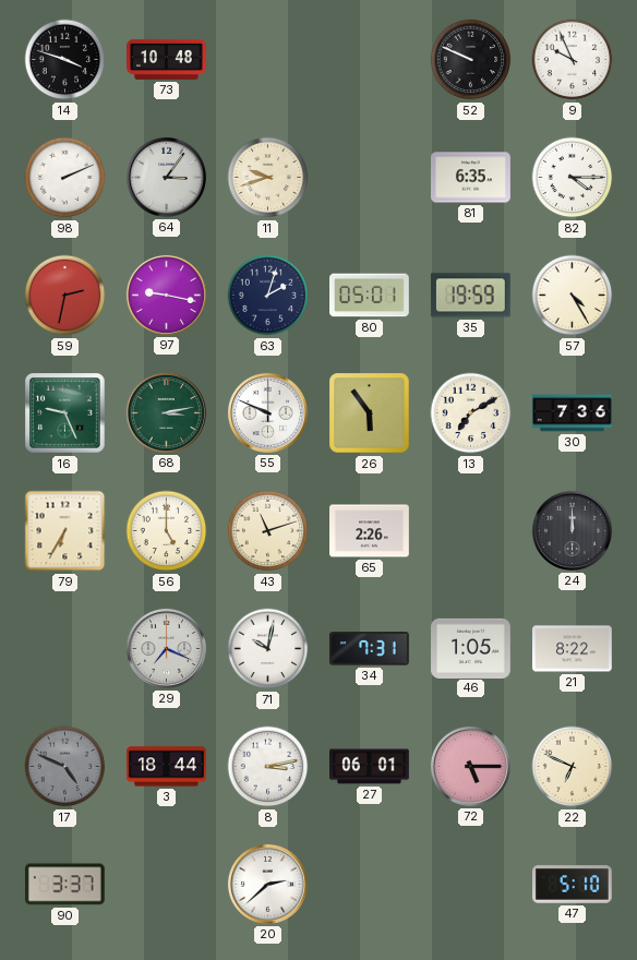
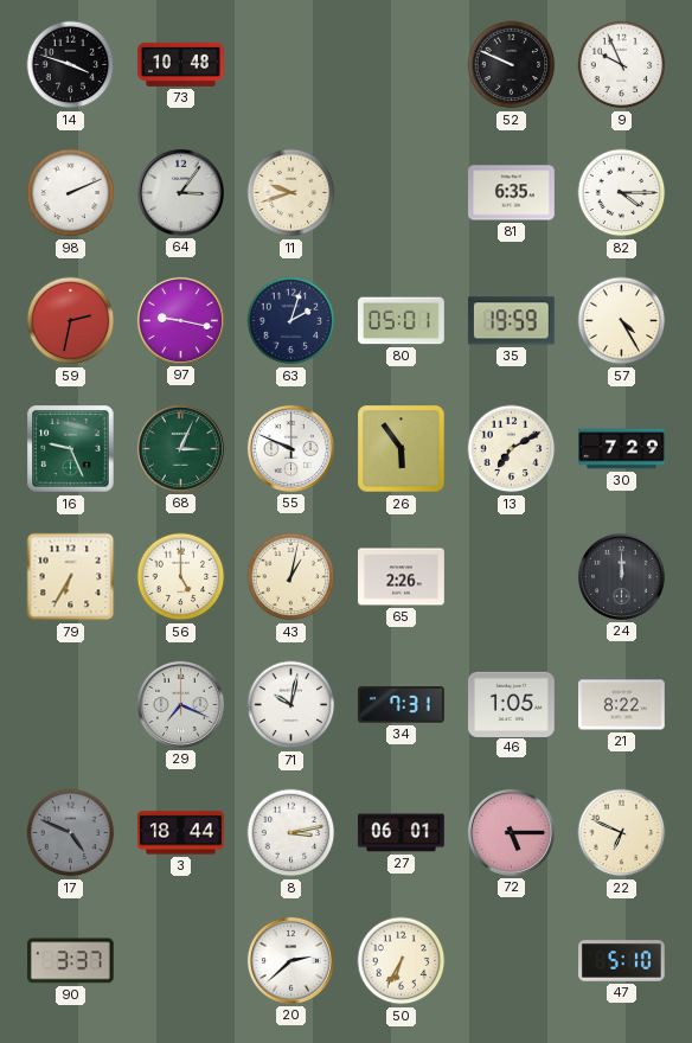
68: 3:13 -> 3:04 (180, 448)
30: 7:36 -> 7:29 (622, 449)
43: 11:12 -> 1:02 (291, 577)
50: none -> 6:35 (402, 961)
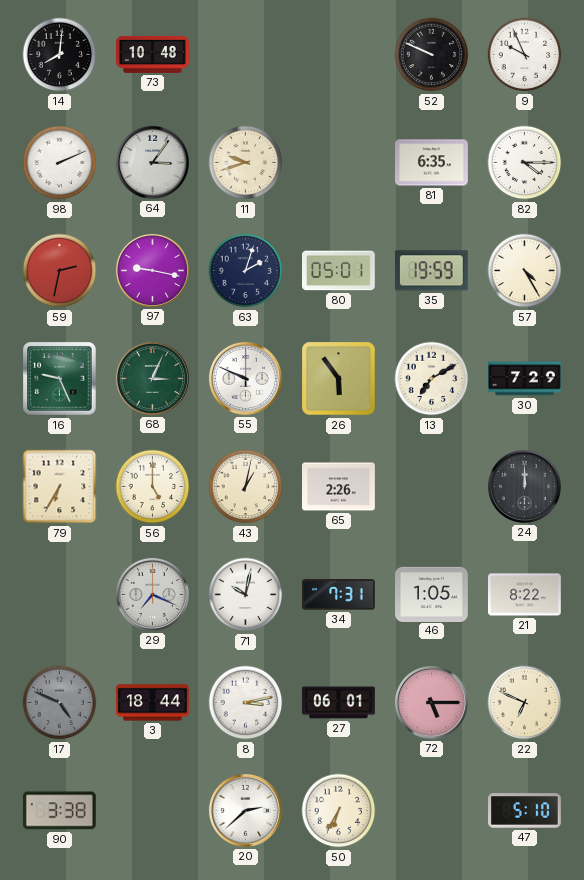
14: 3:48 -> 8:01 (60, 55)
90: 3:37 -> 3:38 (59, 811)
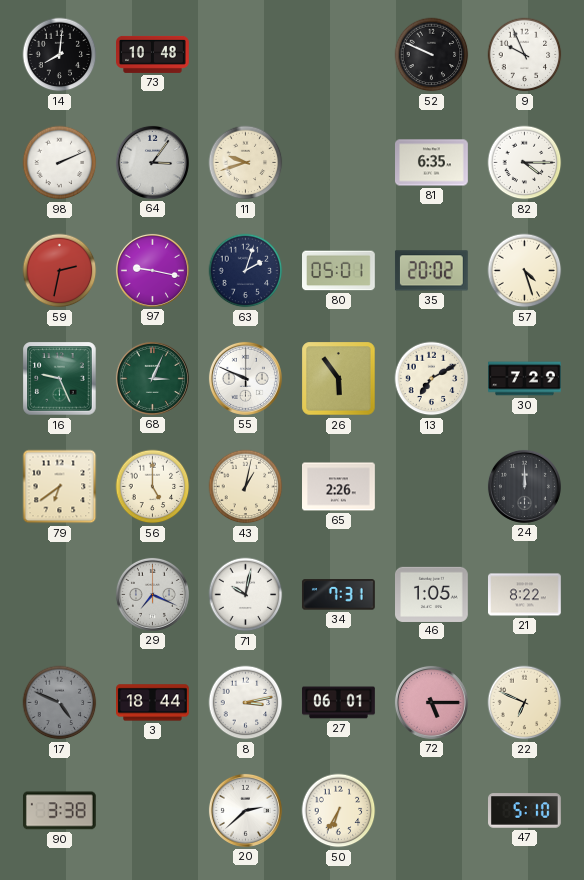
35: 19:59 -> 20:02 (431, 271)
57: 4:25 -> 4:27 (525, 271)
79: 6:35 -> 6:39 (60, 487)
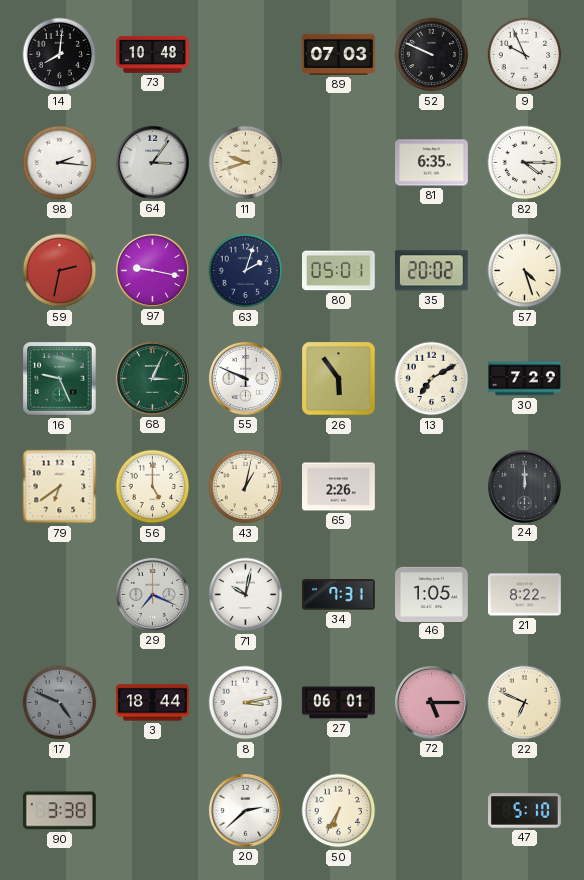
89: none -> 07:03 (339, 54)
98: 2:11 -> 2:16 (60, 163)
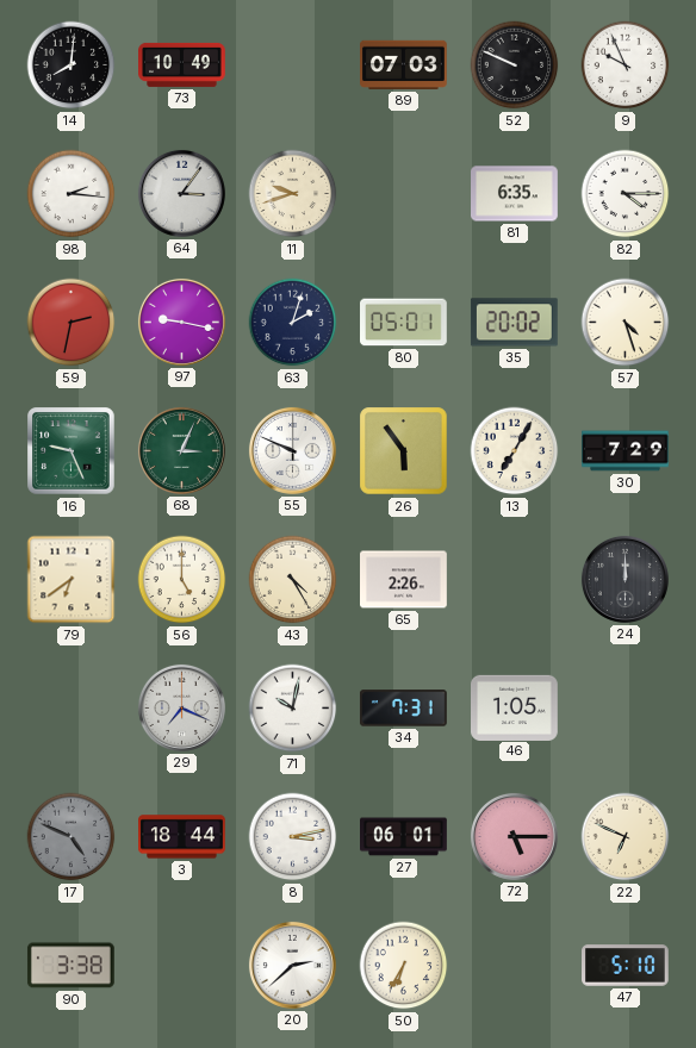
73: 10:48 -> 10:49 (182, 64)
13: 7:10 -> 7:05 (515, 451)
43: 1:02 -> 4:25 (293, 580)
21: 8:22 -> none (525, 595)
